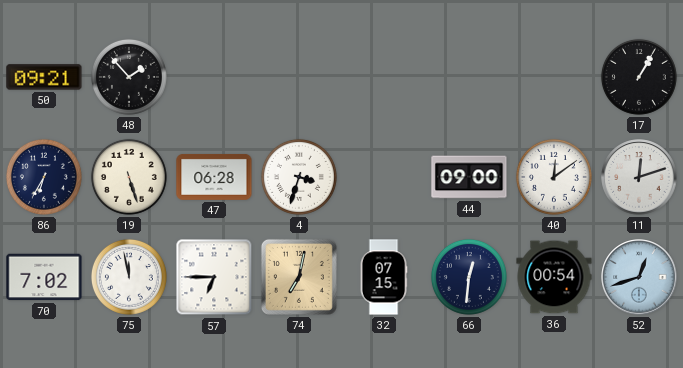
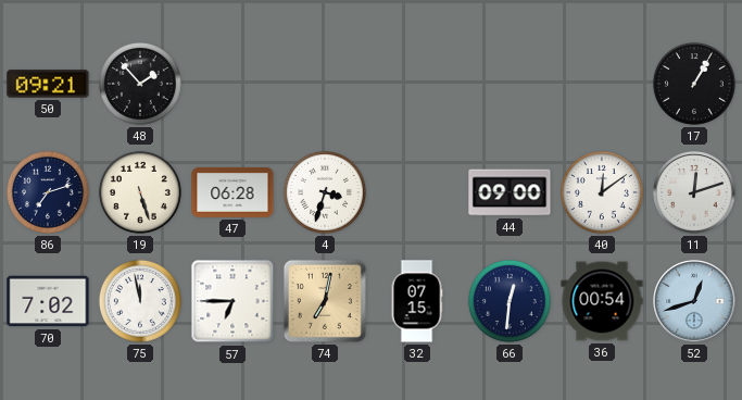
86: 6:35 -> 7:12 (48, 192)
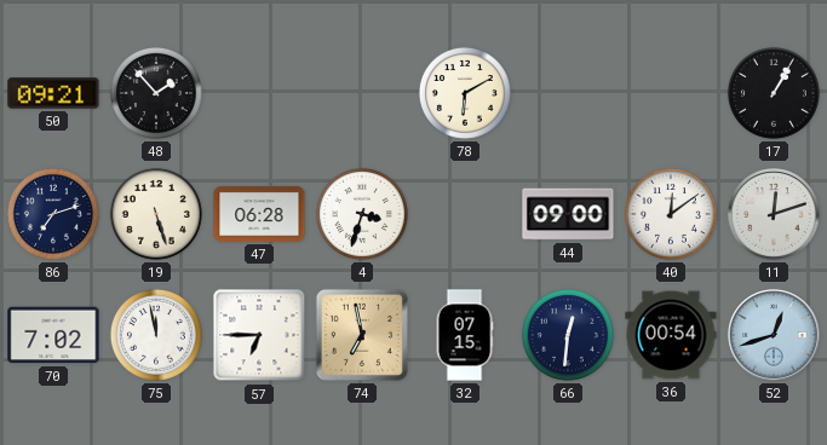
78: none -> 6:10 (465, 93)
74: 7:02 -> 6:58 (362, 335)
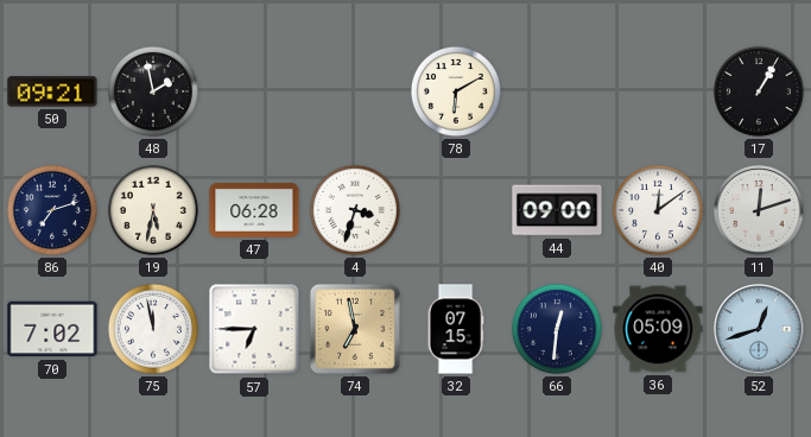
48: 1:53 -> 1:58 (153, 91)
19: 5:27 -> 5:32 (153, 210)
36: 00:54 -> 05:09 (658, 329)
